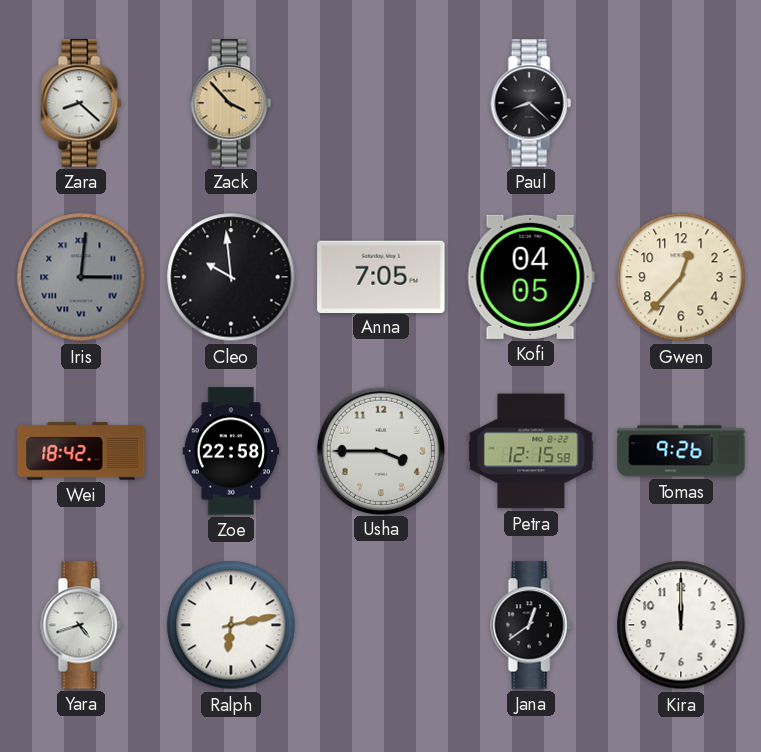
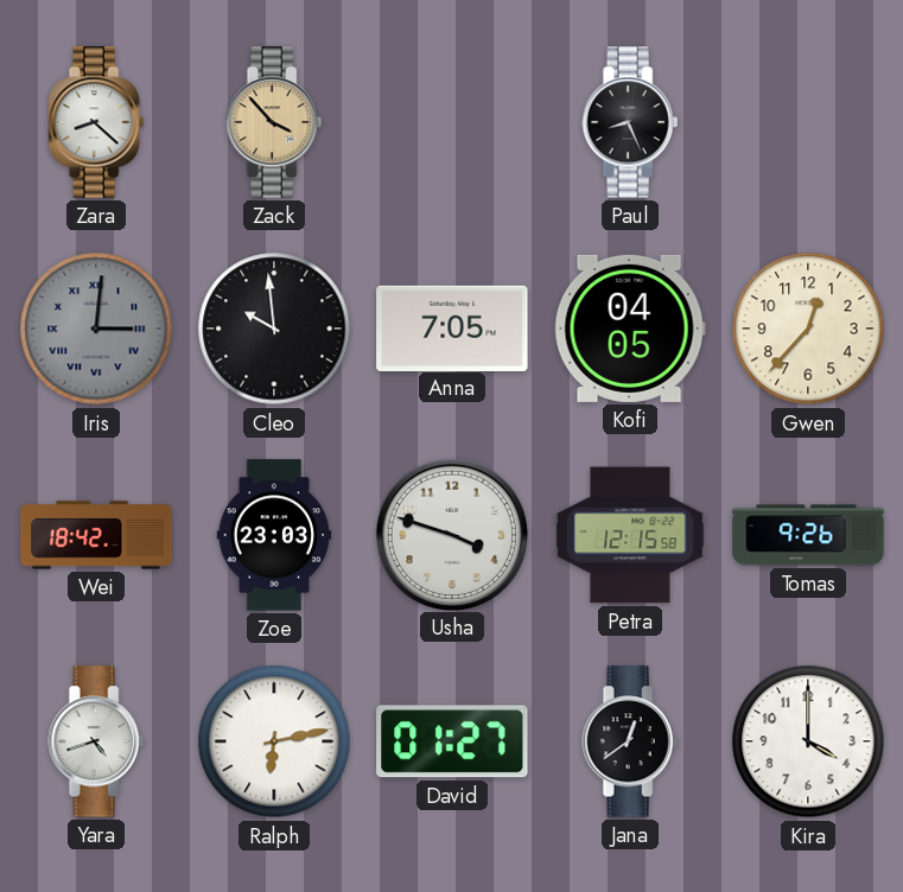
Paul: 8:22 -> 8:26 (630, 122)
Zoe: 22:58 -> 23:03 (274, 535)
Usha: 3:45 -> 3:48 (451, 534)
David: none -> 01:27 (452, 741)
Kira: 12:00 -> 4:00 (808, 741)
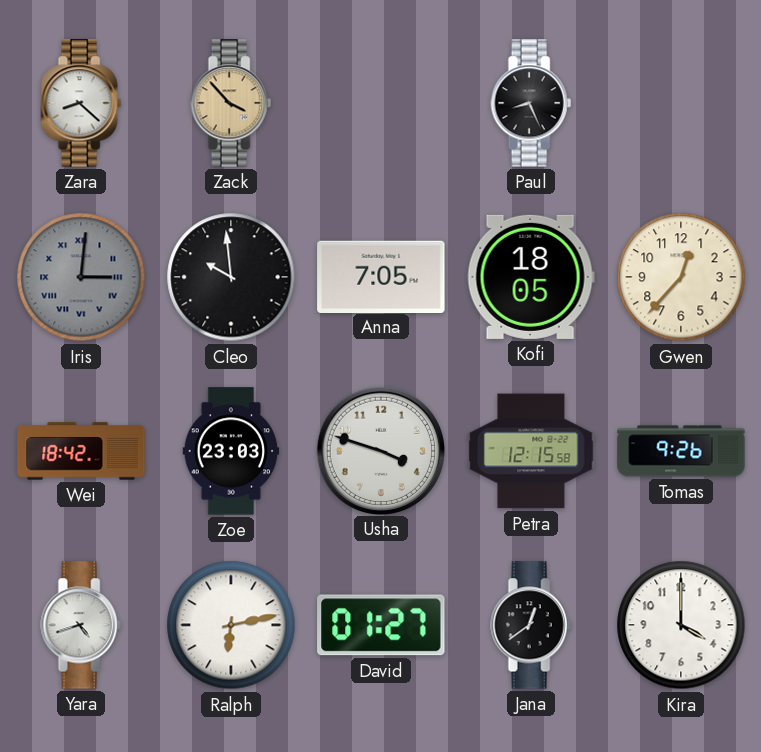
Kofi: 04:05 -> 18:05 (531, 277)
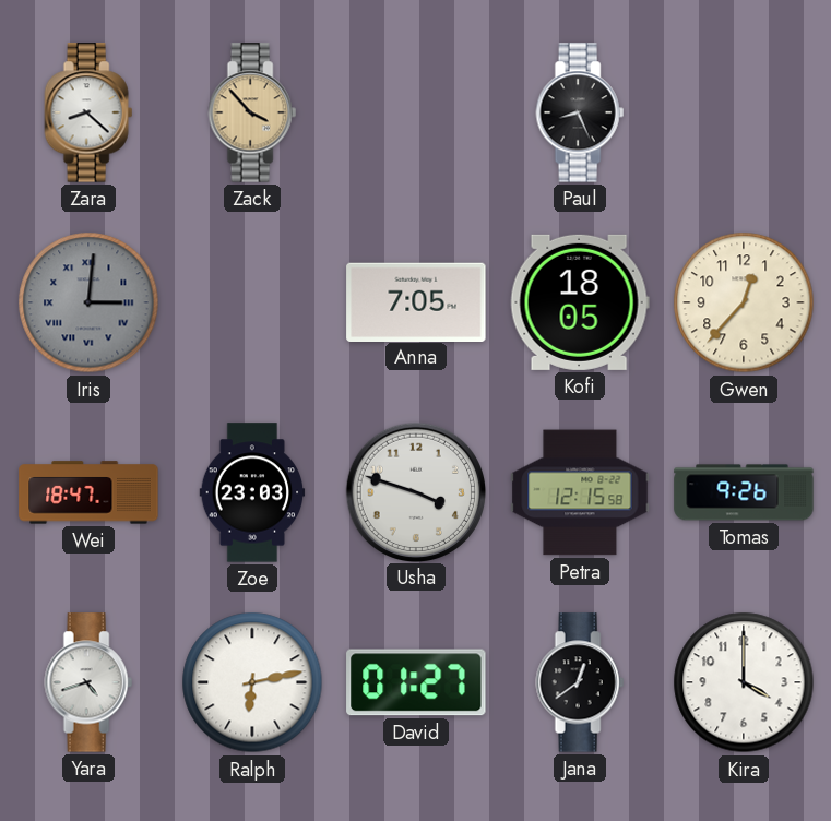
Cleo: 9:59 -> none (231, 277)
Wei: 18:42 -> 18:47 (88, 492)
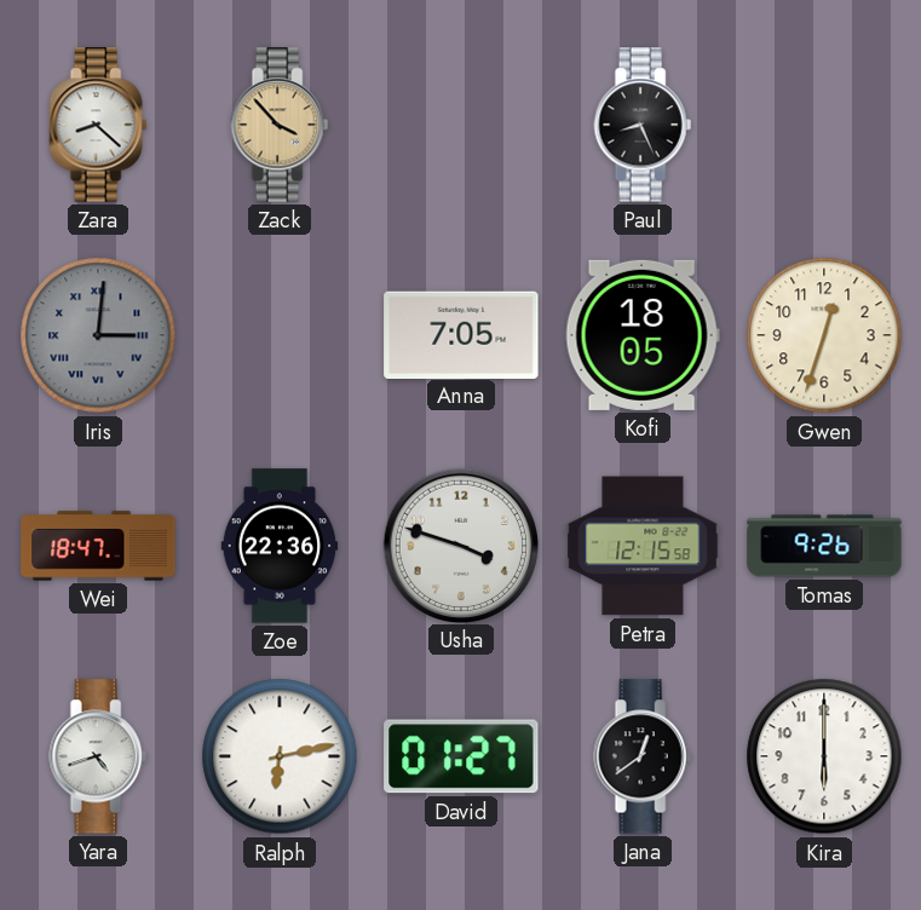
Gwen: 12:37 -> 12:33 (824, 335)
Zoe: 23:03 -> 22:36 (280, 546)
Kira: 4:00 -> 6:00 (824, 756)
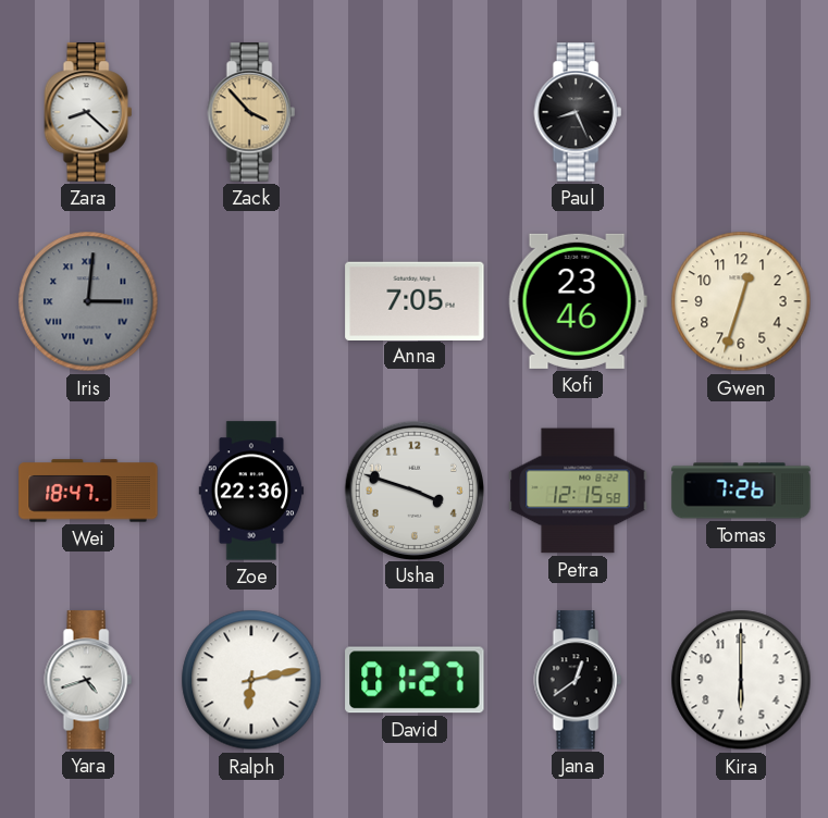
Kofi: 18:05 -> 23:46 (578, 301)
Tomas: 9:26 -> 7:26 (741, 491)
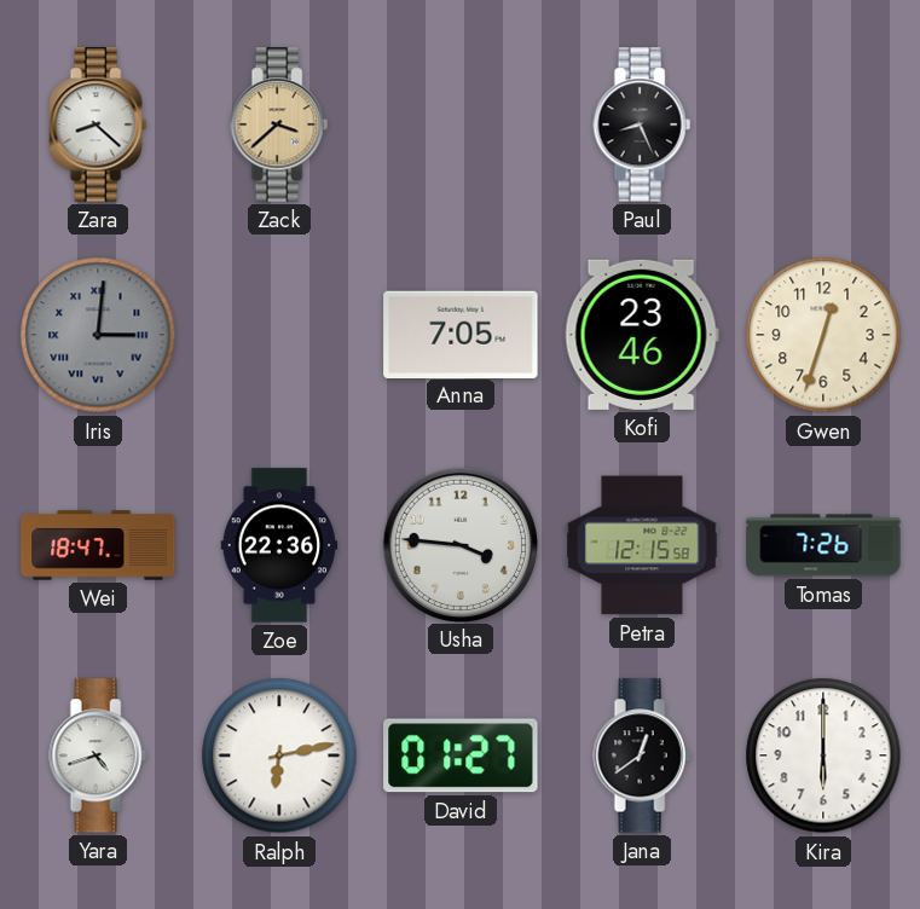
Zack: 3:53 -> 3:38 (279, 125)
Usha: 3:48 -> 3:46 (459, 544)
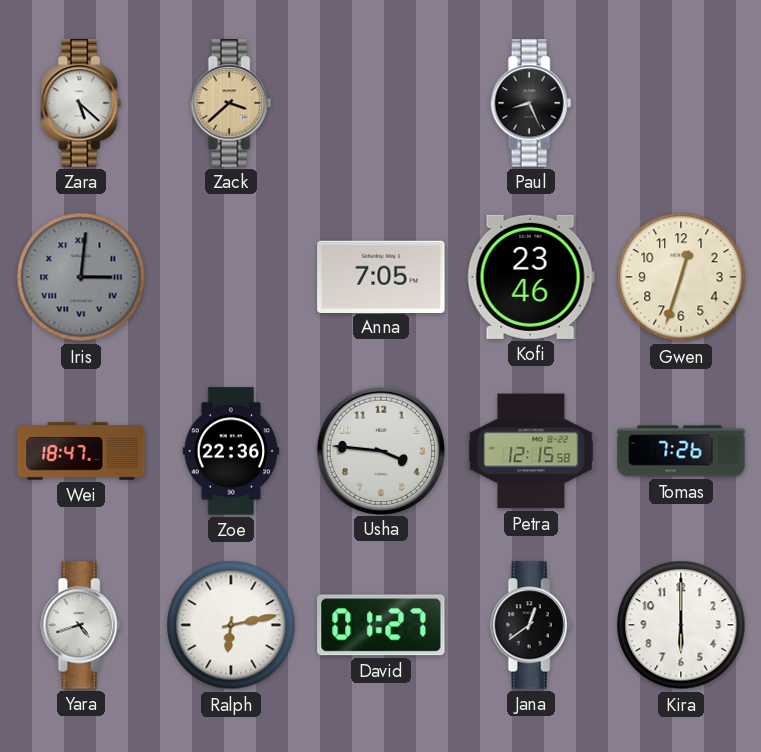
Zara: 8:22 -> 5:22 (81, 103)
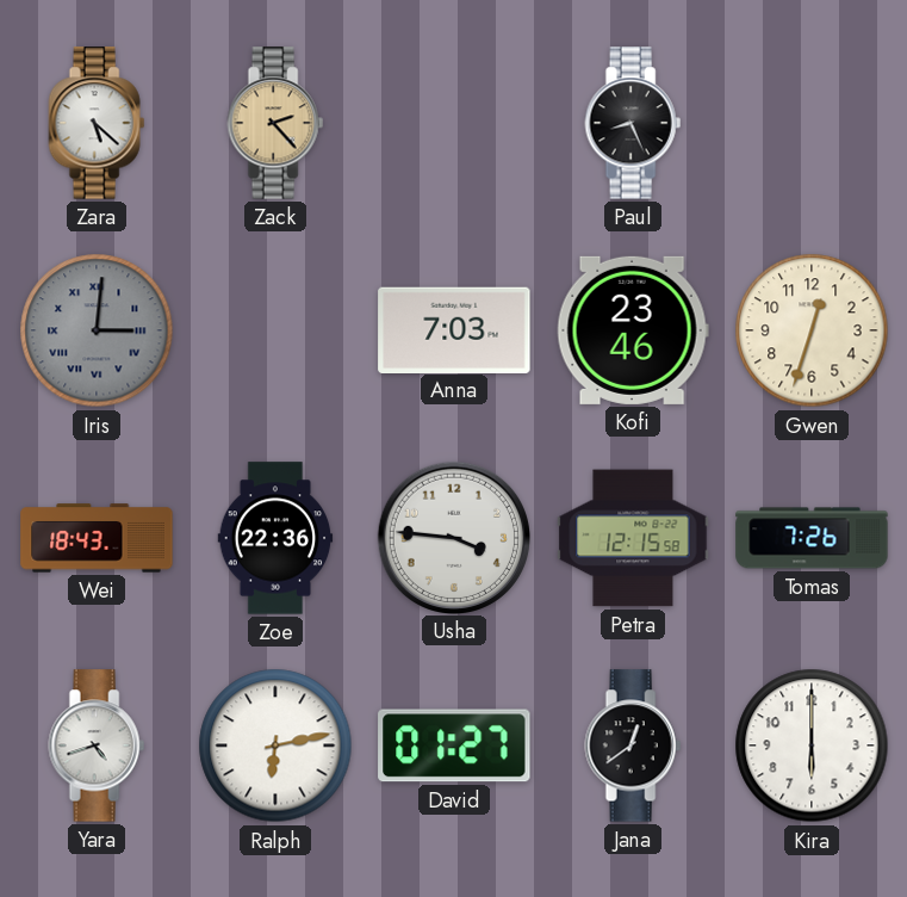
Zack: 3:38 -> 2:23 (275, 123)
Anna: 7:05 -> 7:03 (454, 329)
Wei: 18:47 -> 18:43 (97, 538)
